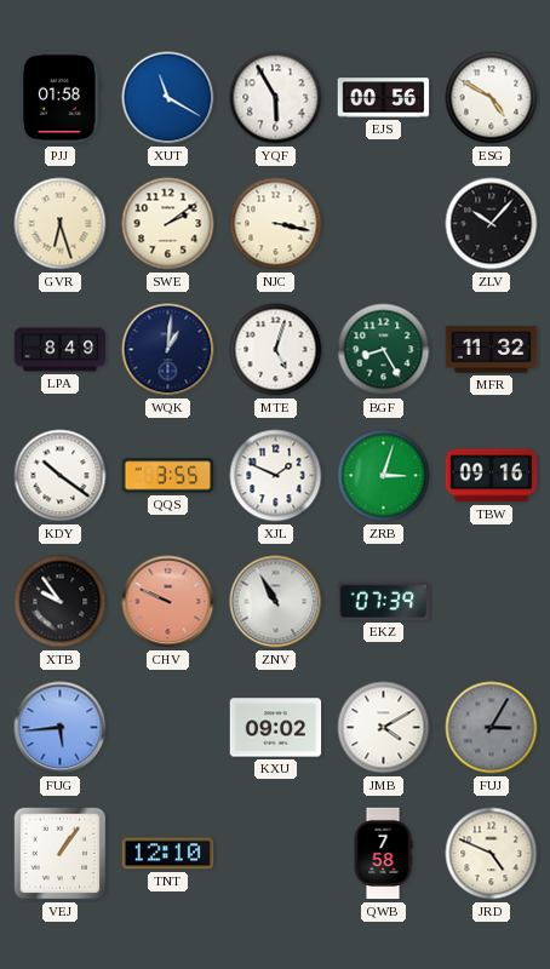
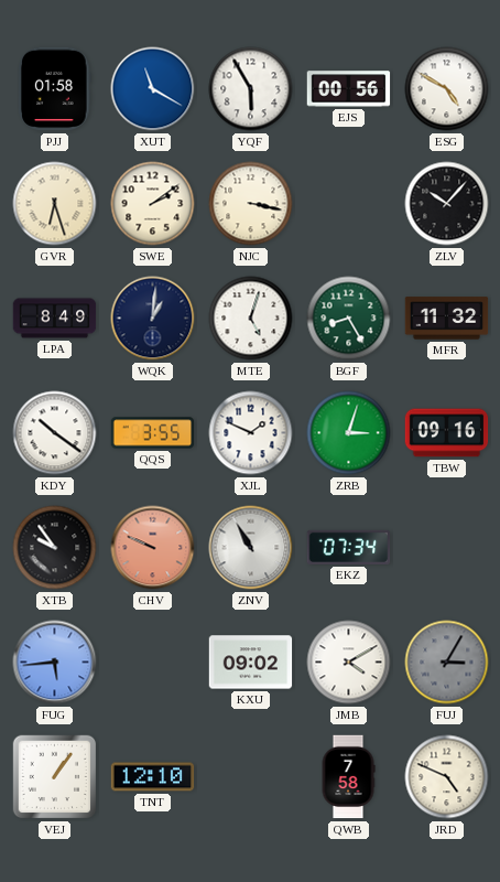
EKZ: 07:39 -> 07:34 (349, 547)
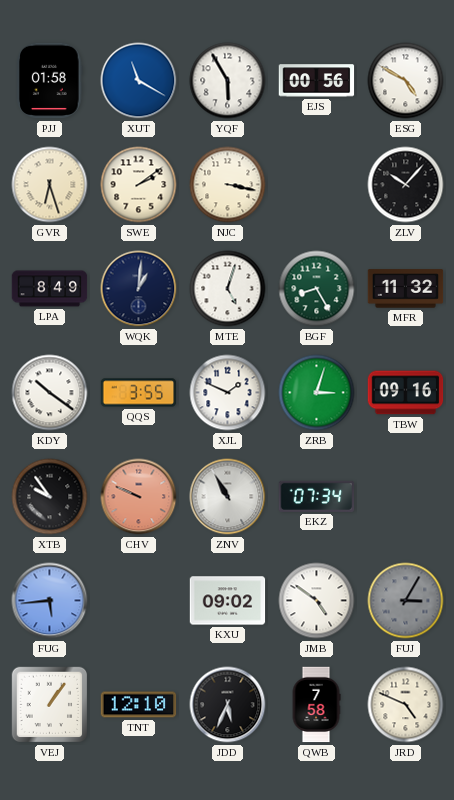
JMB: 4:10 -> 4:51 (317, 601)
JDD: none -> 5:34 (228, 705)
